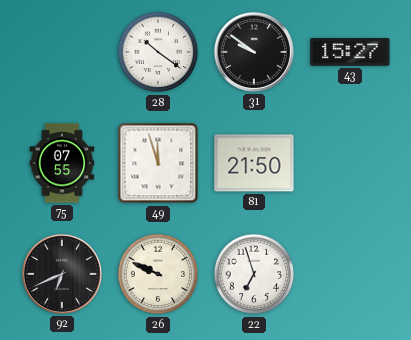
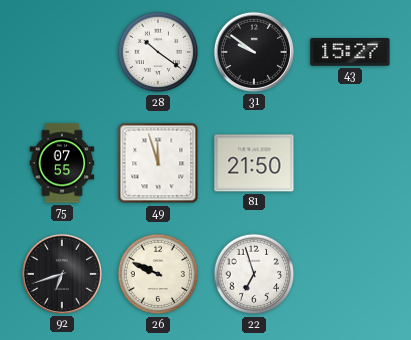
92: 6:41 -> 6:42 (62, 274)
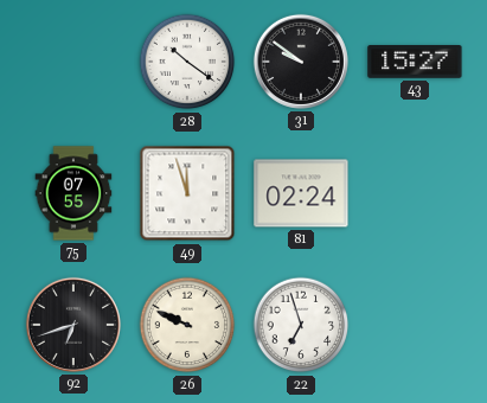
81: 21:50 -> 02:24 (301, 193)
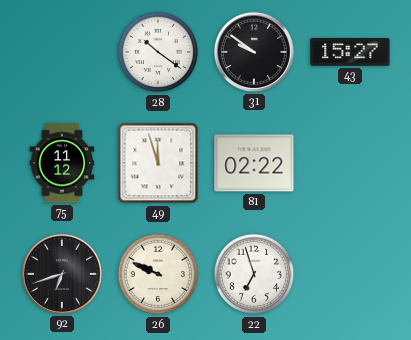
75: 07:55 -> 11:12 (62, 163)
81: 02:24 -> 02:22 (254, 163)
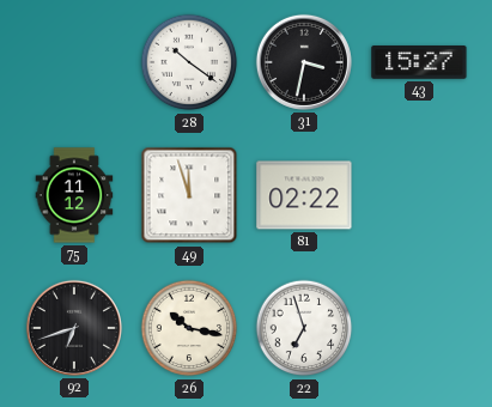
31: 9:51 -> 3:32 (304, 62)
26: 9:49 -> 10:17 (189, 328)
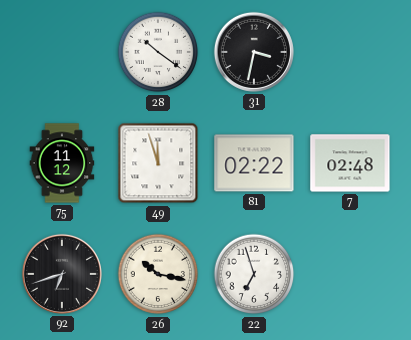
43: 15:27 -> none (419, 63)
7: none -> 02:48 (350, 163)
